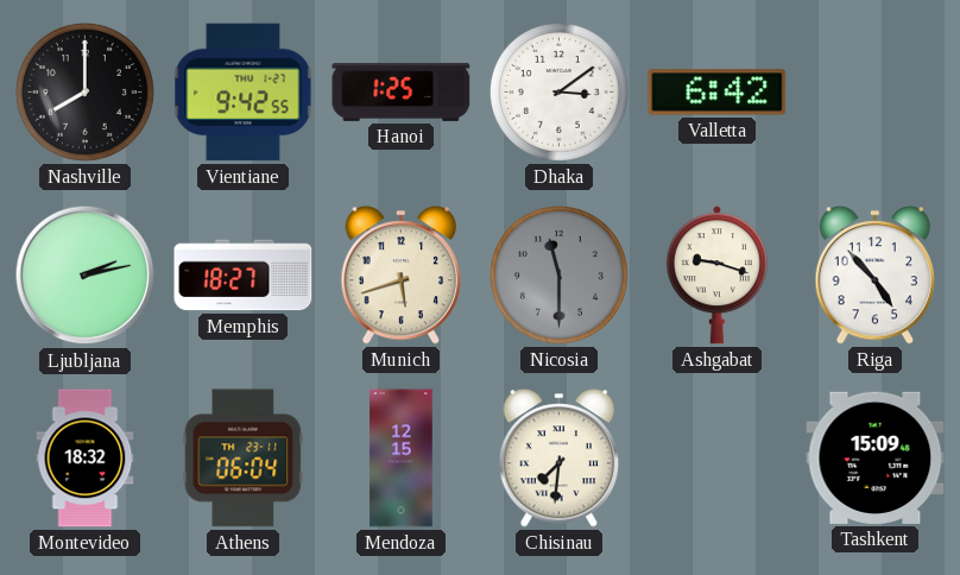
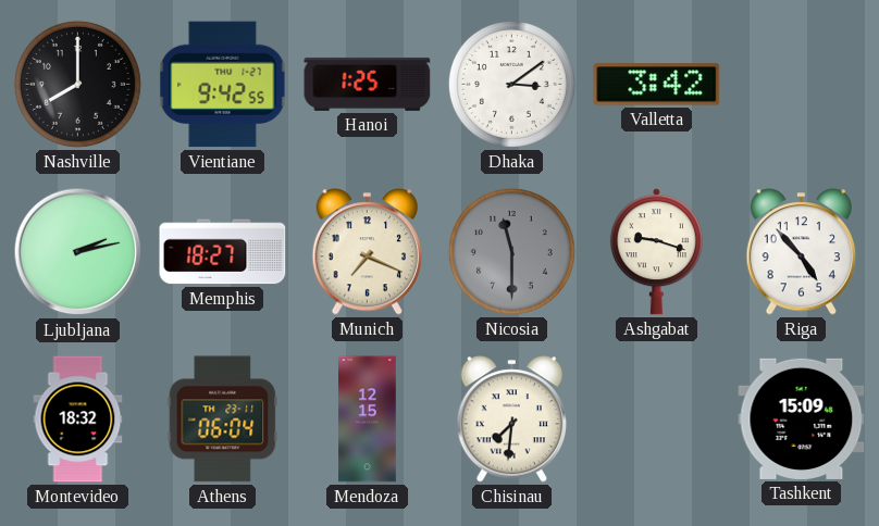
Valletta: 6:42 -> 3:42 (657, 85)
Munich: 5:42 -> 7:19 (368, 252)
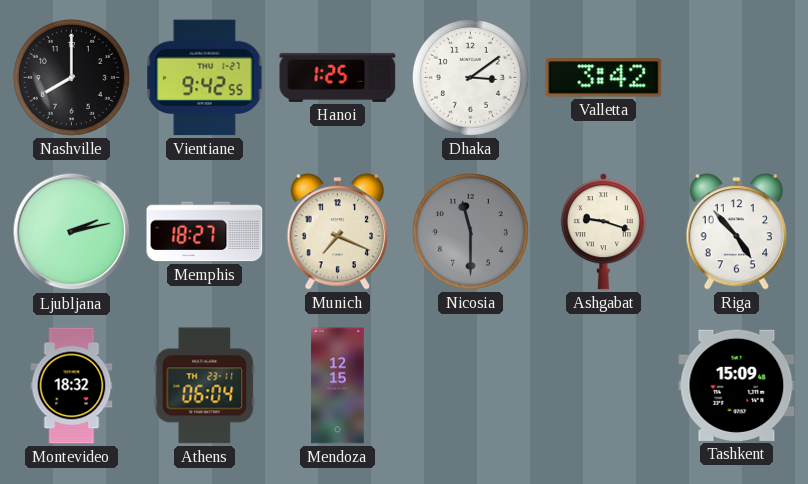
Chisinau: 7:31 -> none (512, 419)
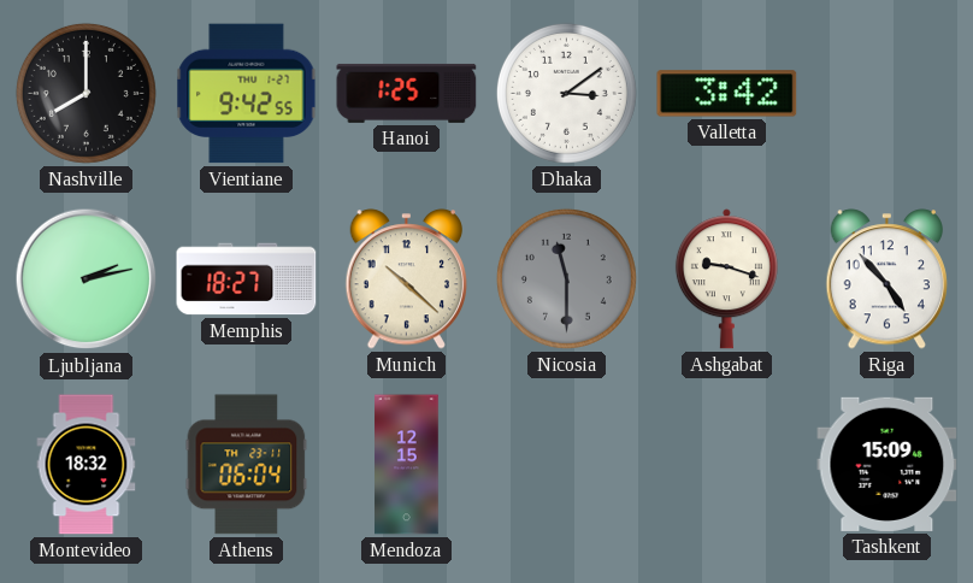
Munich: 7:19 -> 10:22 (407, 279)
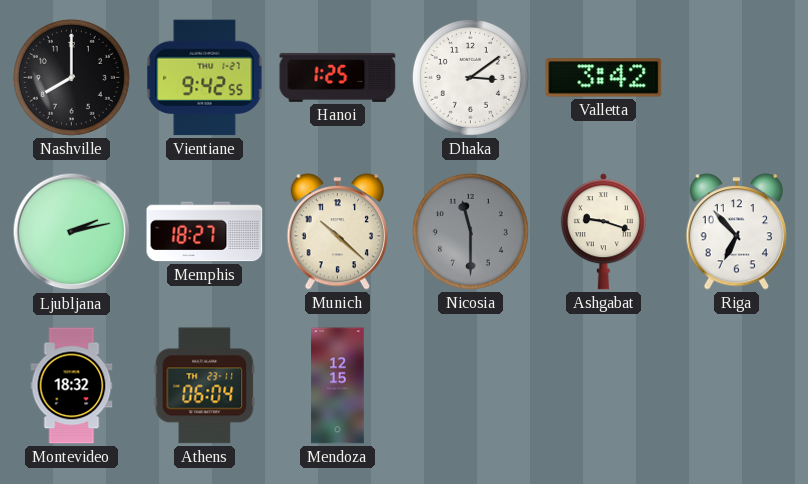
Riga: 4:53 -> 6:53 (737, 232)
Tashkent: 15:09 -> none (888, 464)
